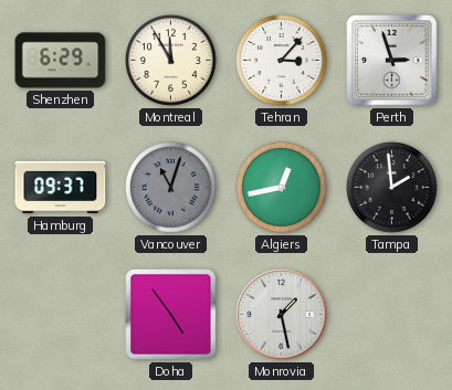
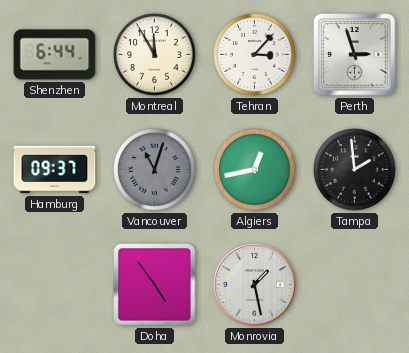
Shenzhen: 6:29 -> 6:44 (55, 55)
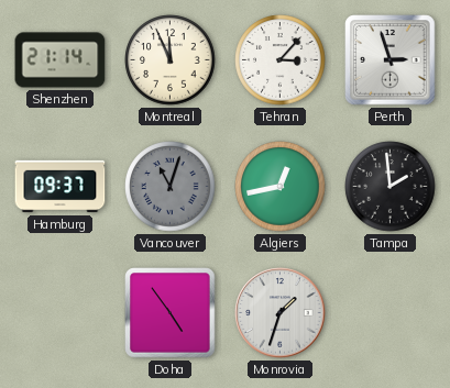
Shenzhen: 6:44 -> 21:14 (61, 60)
Montreal: 11:55 -> 11:56 (171, 60)
Monrovia: 1:28 -> 1:33 (281, 313)
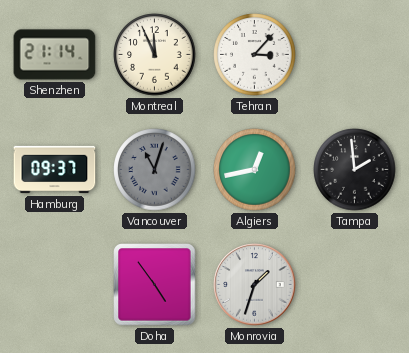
Perth: 2:57 -> none (391, 60)
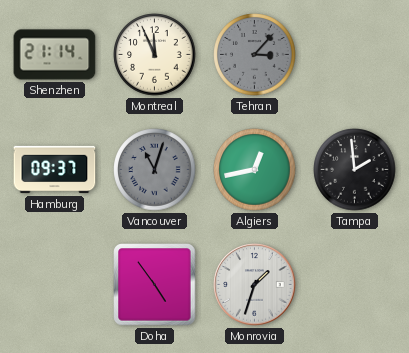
Tehran dial: white -> grey (255, 55)
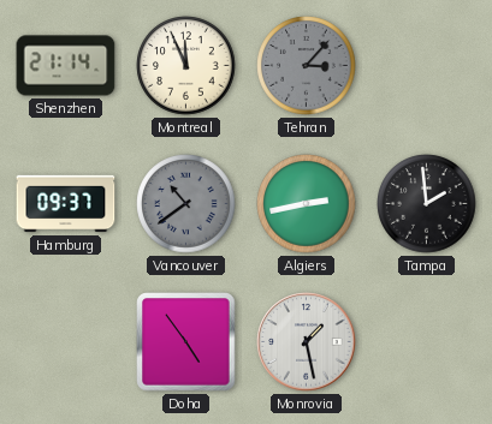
Vancouver: 11:03 -> 10:39 (186, 204)
Algiers: 12:43 -> 2:43 (307, 204)
Monrovia: 1:33 -> 1:28 (307, 342)
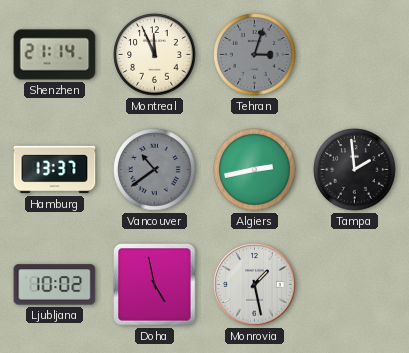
Tehran: 3:07 -> 3:03 (255, 55)
Hamburg: 09:37 -> 13:37 (55, 170)
Ljubljana: none -> 10:02 (55, 285)
Doha: 4:54 -> 4:58 (155, 285)
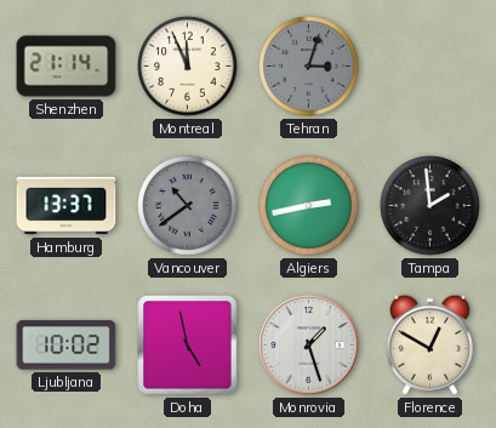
Monrovia: 1:28 -> 1:27 (309, 346)
Florence: none -> 12:50 (429, 344)
